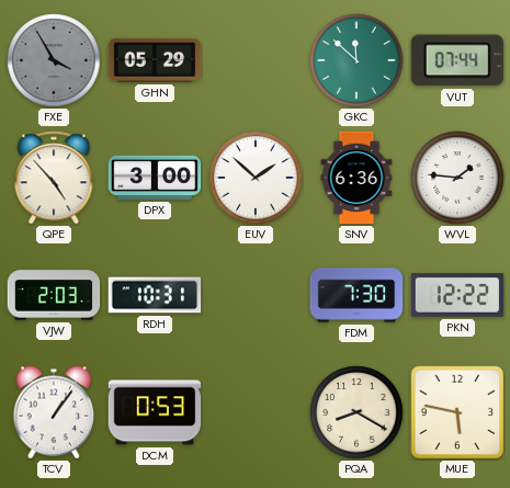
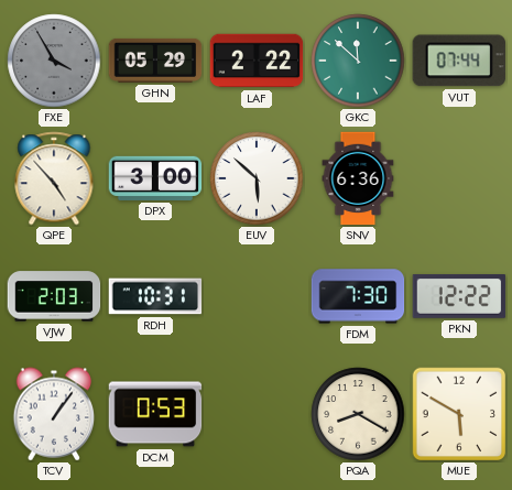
LAF: none -> 2:22 (257, 61)
EUV: 1:52 -> 5:52 (257, 178)
WVL: 1:46 -> none (457, 178)
MUE: 5:47 -> 5:50 (459, 414)
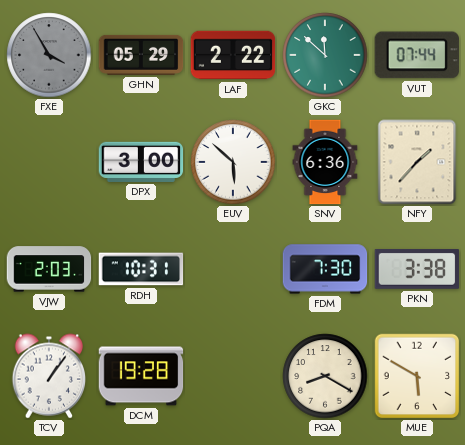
QPE: 4:53 -> none (54, 178)
NFY: none -> 1:37 (417, 162)
PKN: 12:22 -> 3:38 (417, 270)
DCM: 0:53 -> 19:28 (141, 376)
